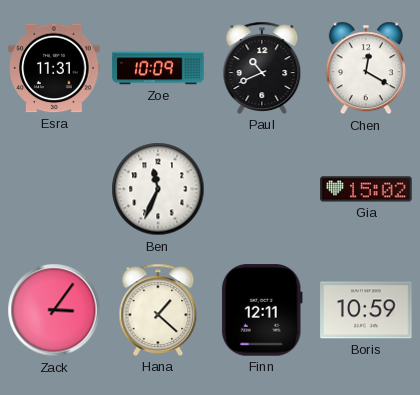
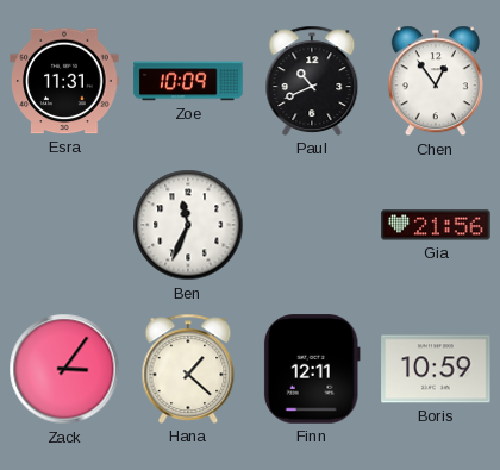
Chen: 12:20 -> 12:54 (436, 81)
Gia: 15:02 -> 21:56 (436, 225)
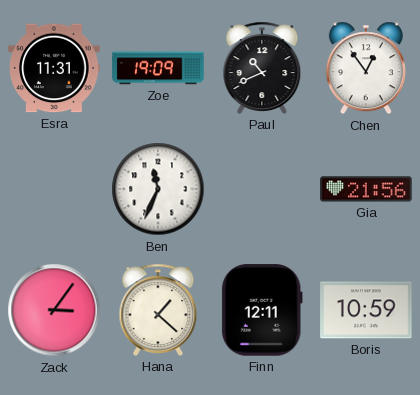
Zoe: 10:09 -> 19:09 (158, 68)
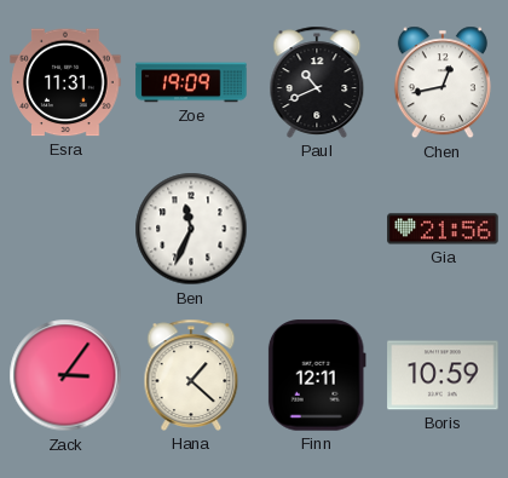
Chen: 12:54 -> 12:43 (443, 82)
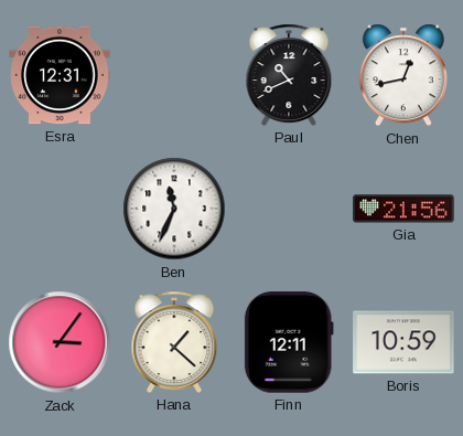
Esra: 11:31 -> 12:31 (60, 75)
Zoe: 19:09 -> none (191, 82)
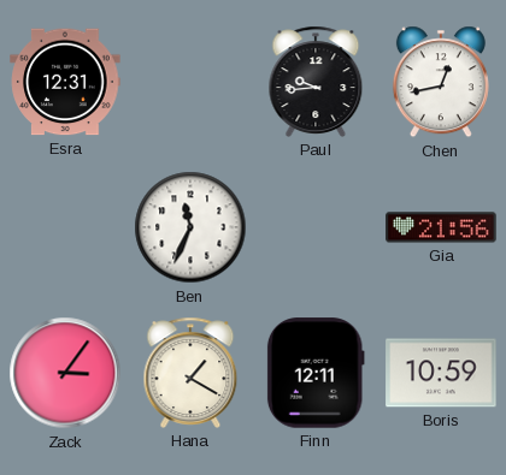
Paul: 10:41 -> 9:44 (316, 82)
Hana: 1:22 -> 1:20 (190, 373)
